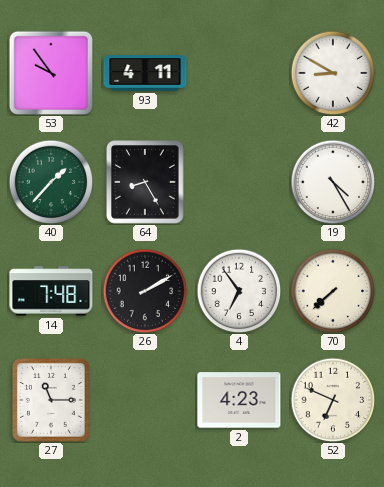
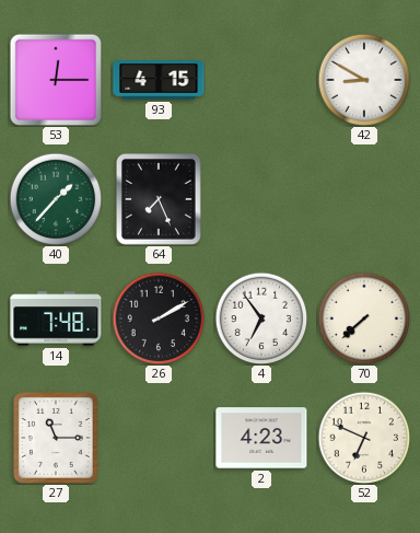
53: 9:54 -> 12:15 (56, 80)
93: 4:11 -> 4:15 (159, 80)
64: 8:25 -> 7:26 (159, 200)
19: 4:25 -> none (333, 182)
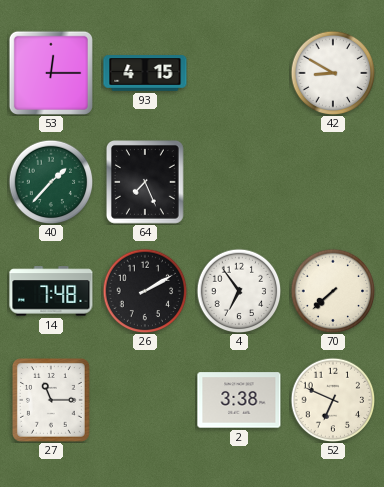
2: 4:23 -> 3:38 (239, 400)
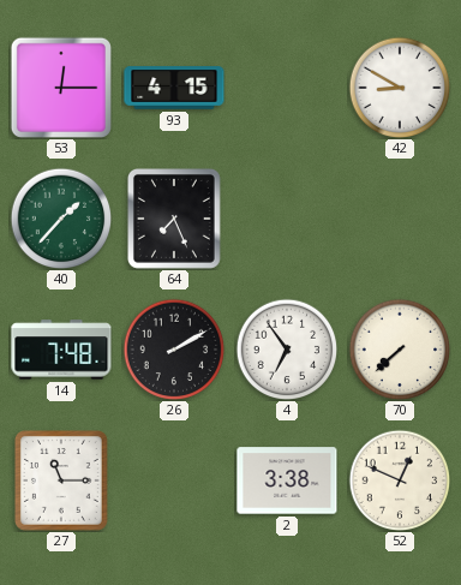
52: 6:49 -> 12:49 (400, 480)
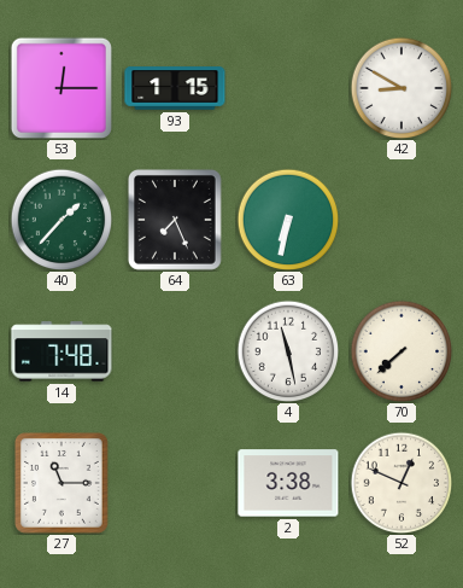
93: 4:15 -> 1:15 (175, 88)
63: none -> 6:32 (288, 220)
26: 2:10 -> none (174, 350)
4: 6:54 -> 11:28 (288, 351)
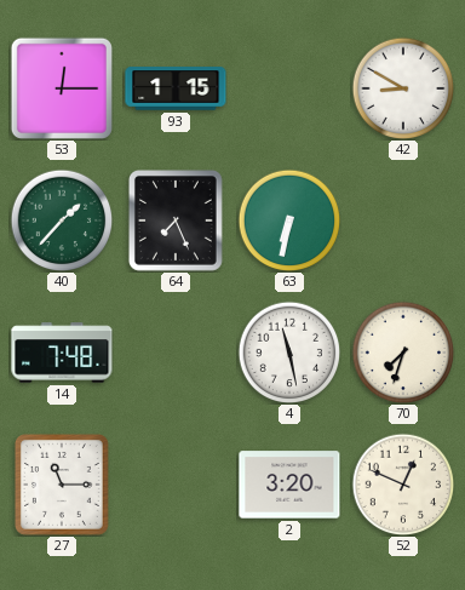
70: 7:38 -> 7:33 (403, 353)
2: 3:38 -> 3:20 (289, 485)
